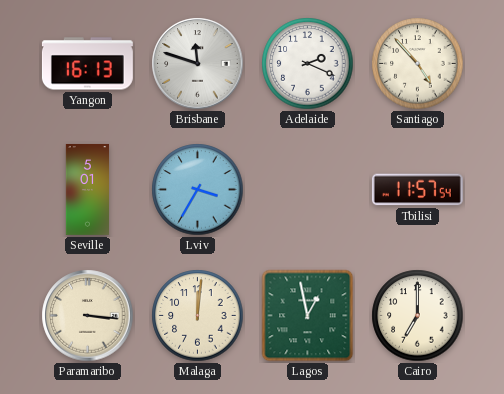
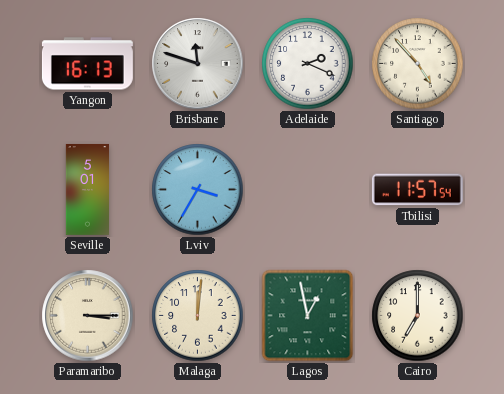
Paramaribo: 3:16 -> 3:15 (88, 316)
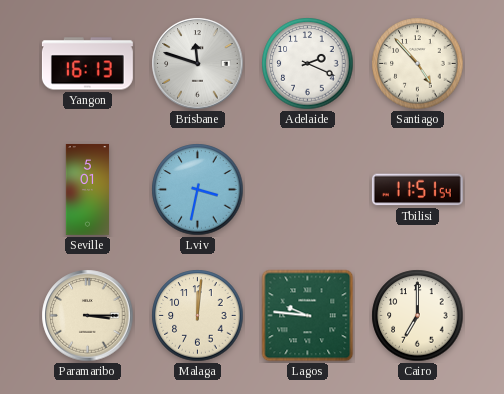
Lviv: 3:35 -> 3:32 (198, 190)
Tbilisi: 11:57 -> 11:51 (417, 190)
Lagos: 12:58 -> 9:46 (308, 316)
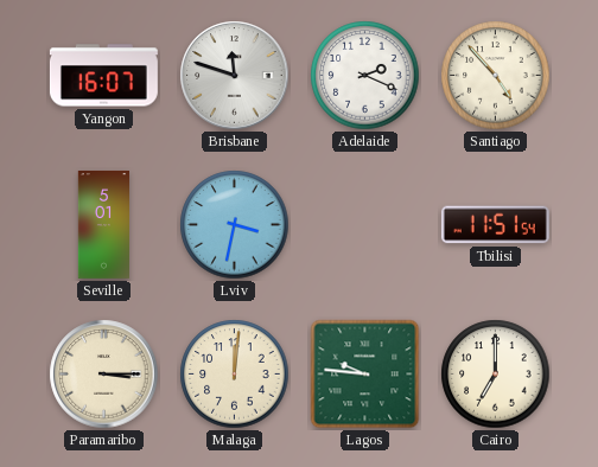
Yangon: 16:13 -> 16:07 (103, 76)
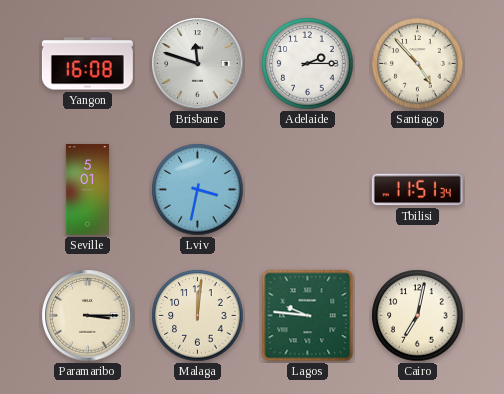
Yangon: 16:07 -> 16:08 (87, 64)
Adelaide: 2:19 -> 2:15 (308, 64)
Tbilisi: 11:51:54 -> 11:51:34 (417, 190)
Cairo: 7:00 -> 7:02 (418, 316)
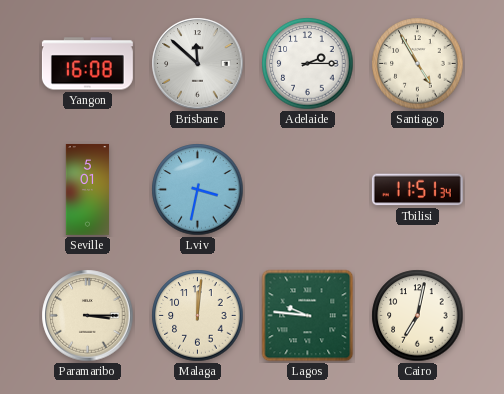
Brisbane: 11:48 -> 11:52 (198, 64)
Santiago: 4:53 -> 4:55 (418, 64)
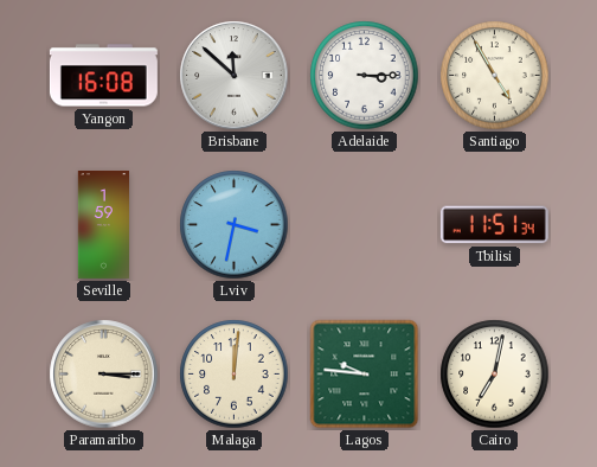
Adelaide: 2:15 -> 3:15 (365, 76)
Seville: 5:01 -> 1:59 (103, 224)
